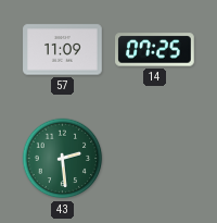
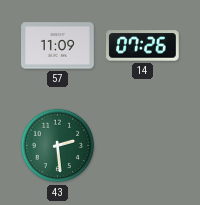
14: 07:25 -> 07:26 (143, 46)
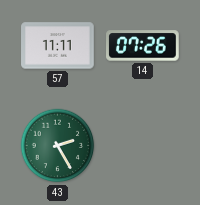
57: 11:09 -> 11:11 (58, 46)
43: 2:29 -> 2:25 (58, 146)
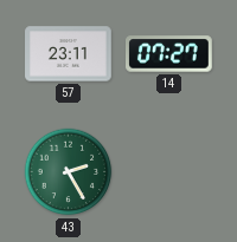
57: 11:11 -> 23:11 (69, 54)
14: 07:26 -> 07:27 (169, 54)
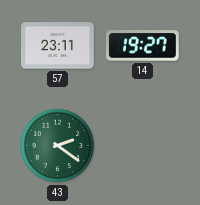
14: 07:27 -> 19:27 (143, 46)
43: 2:25 -> 2:21 (58, 146)
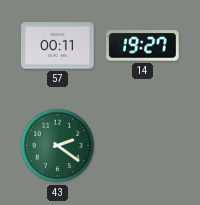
57: 23:11 -> 00:11 (58, 46)
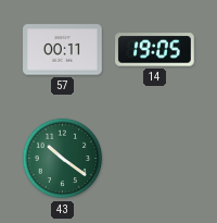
14: 19:27 -> 19:05 (155, 50)
43: 2:21 -> 10:21 (63, 159)
